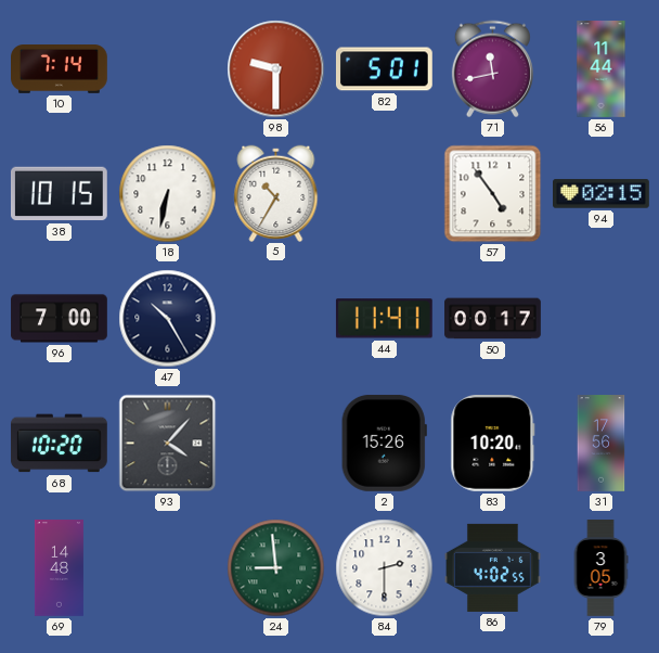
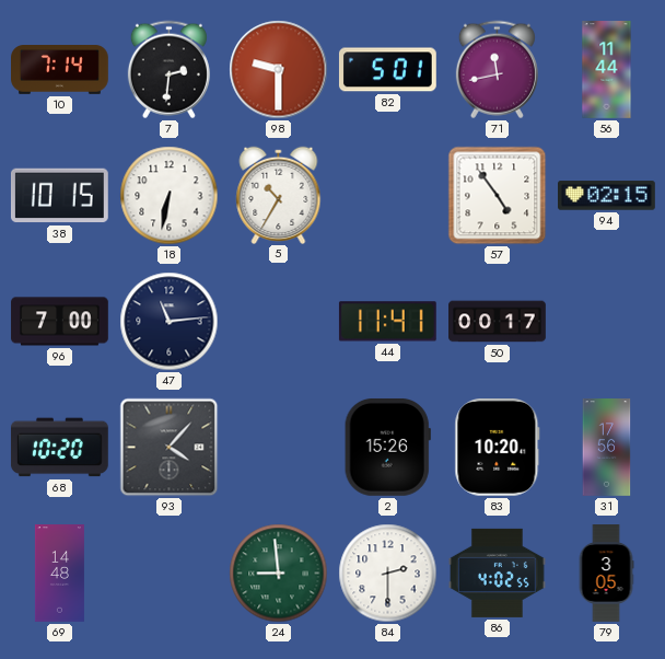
7: none -> 2:31 (168, 70)
47: 10:25 -> 11:14 (170, 322)
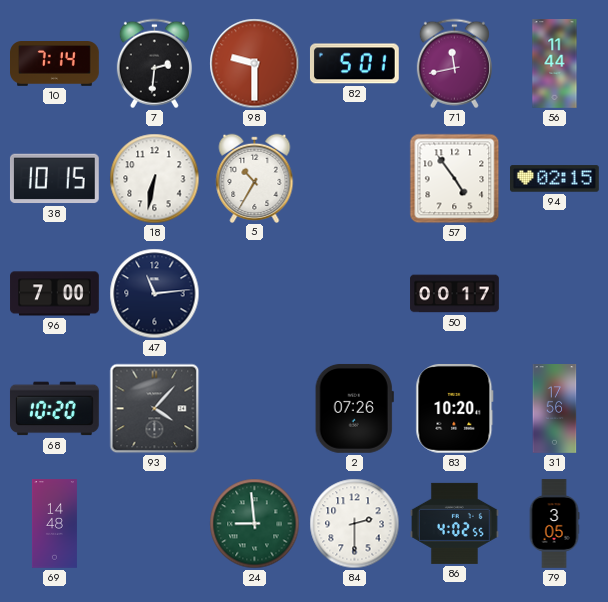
44: 11:41 -> none (387, 322)
2: 15:26 -> 07:26 (354, 408)
